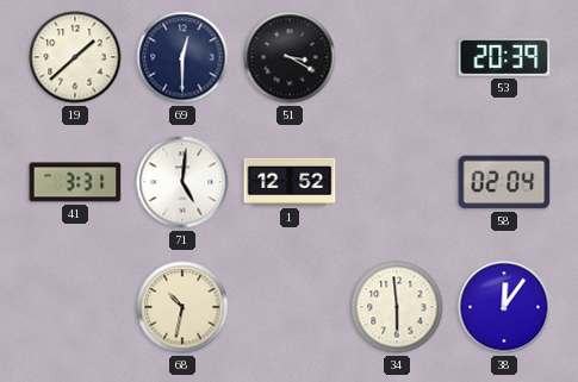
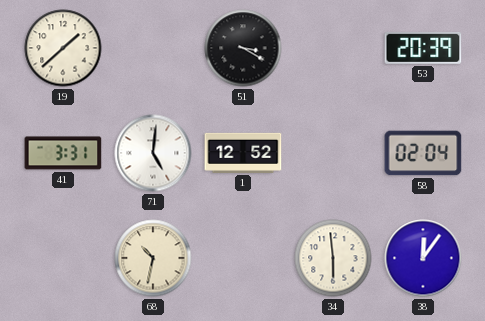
69: 12:30 -> none (182, 57)
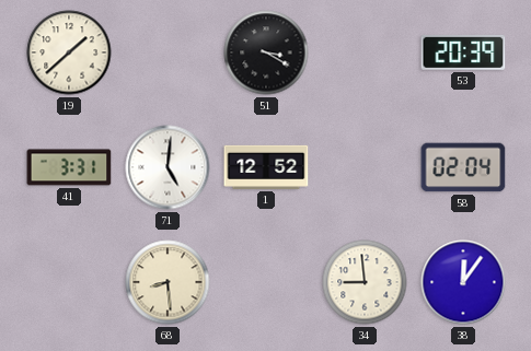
68: 10:32 -> 8:29 (168, 282)
34: 5:59 -> 8:59 (365, 282)
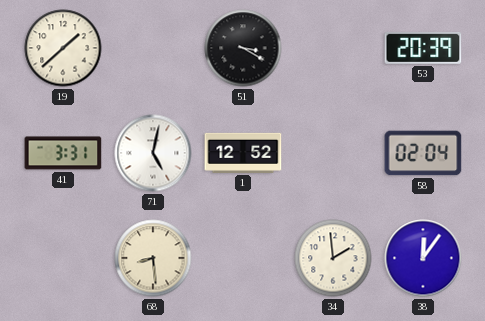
71: 5:01 -> 5:02 (153, 153)
34: 8:59 -> 1:59 (333, 258)
